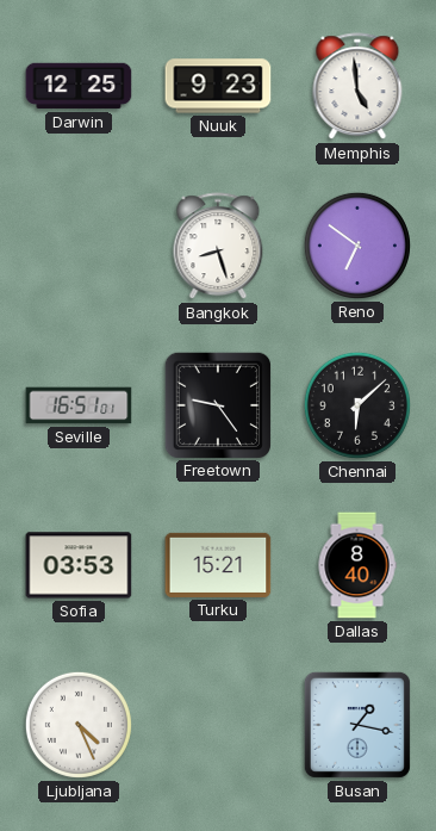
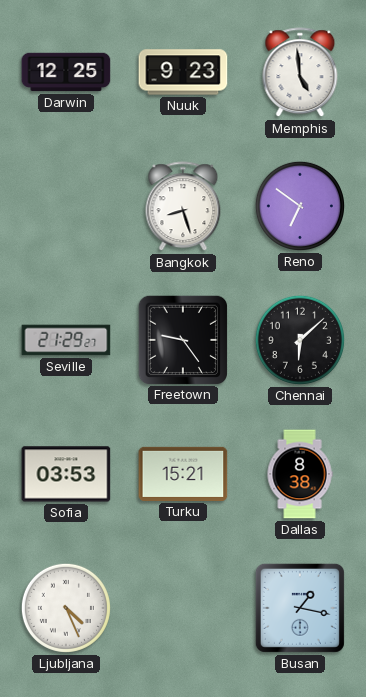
Seville: 16:51 -> 21:29 (66, 340)
Dallas: 8:40 -> 8:38 (300, 474)
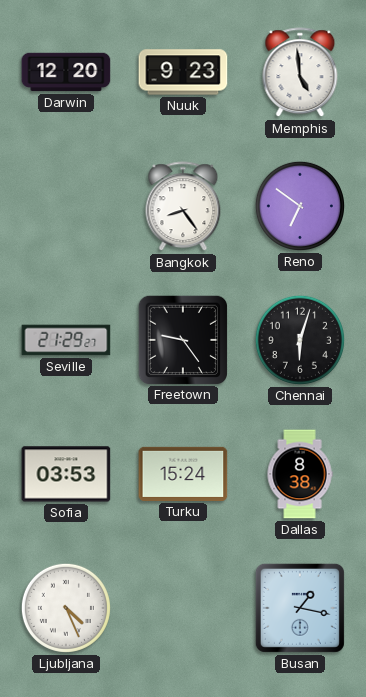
Darwin: 12:25 -> 12:20 (66, 72)
Bangkok: 8:27 -> 8:24 (183, 207)
Chennai: 6:08 -> 6:03 (300, 340)
Turku: 15:21 -> 15:24 (183, 474)
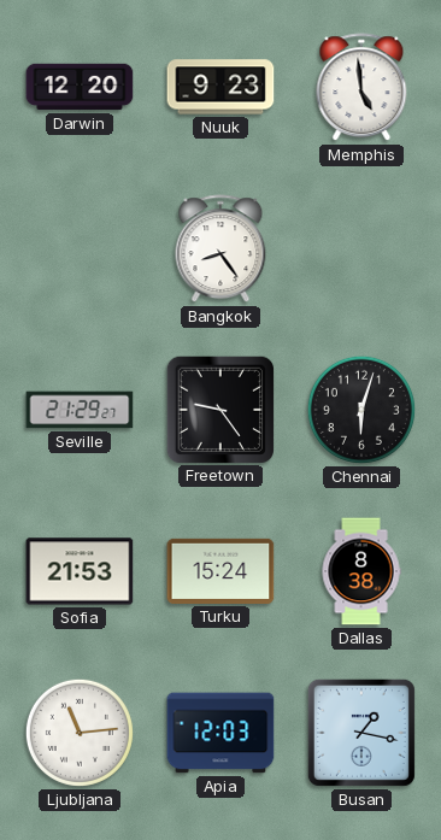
Reno: 6:51 -> none (300, 206)
Sofia: 03:53 -> 21:53 (80, 571)
Ljubljana: 4:26 -> 11:14 (80, 733)
Apia: none -> 12:03 (220, 733)
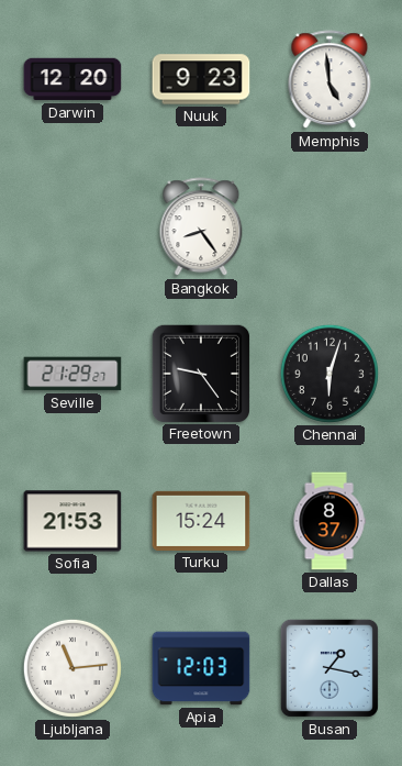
Dallas: 8:38 -> 8:37 (330, 521)
